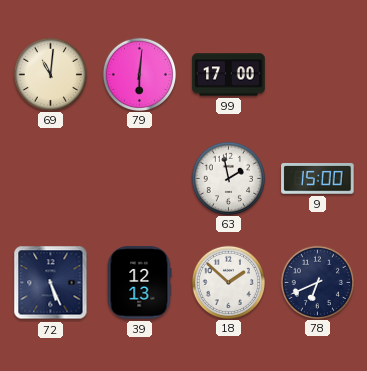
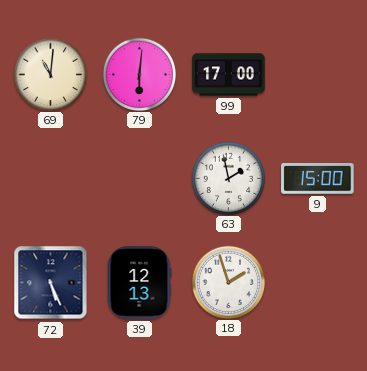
18: 1:52 -> 1:57 (228, 282)
78: 6:41 -> none (317, 282)
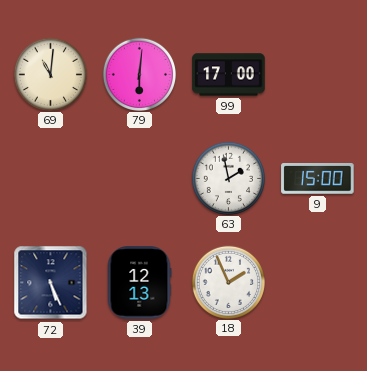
18: 1:57 -> 1:56 (228, 282)
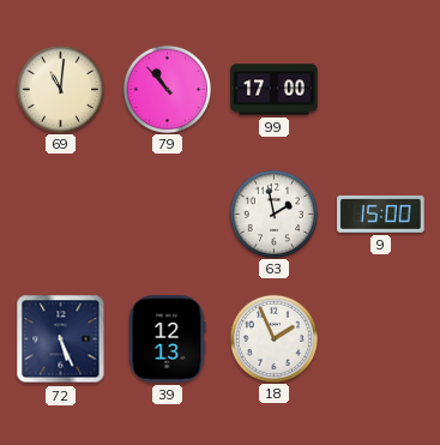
79: 6:01 -> 10:53 (167, 89)
